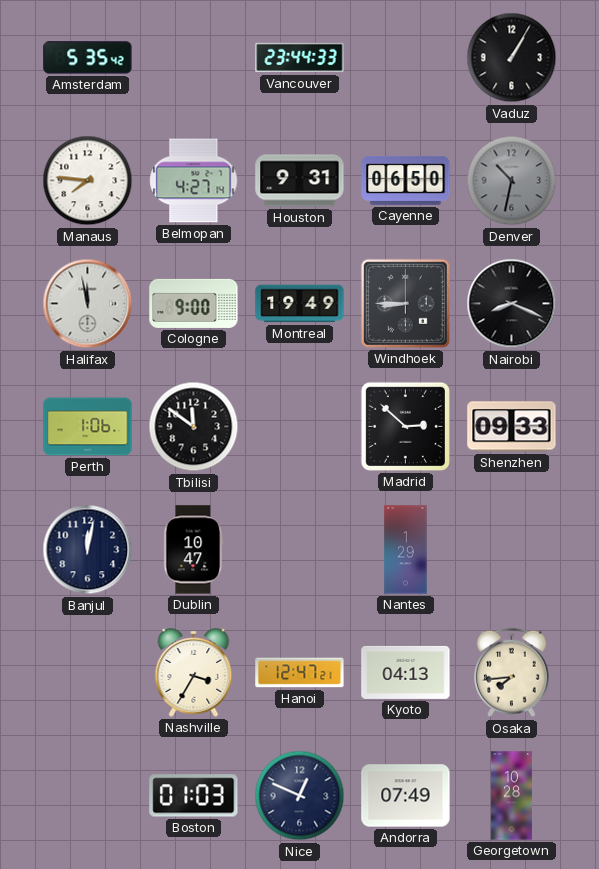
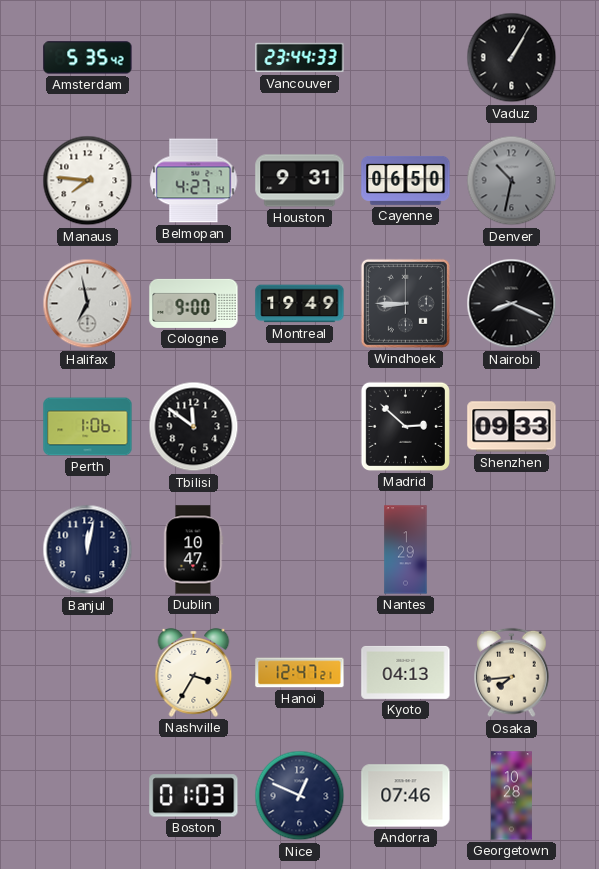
Halifax: 11:58 -> 6:58 (88, 304)
Andorra: 07:49 -> 07:46 (406, 796)
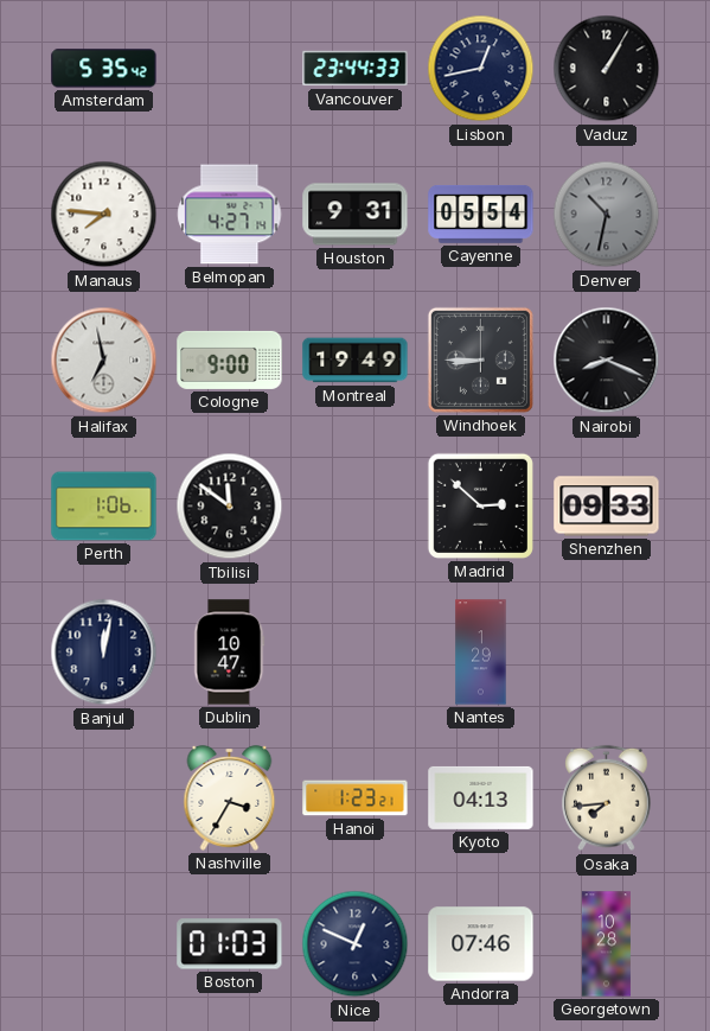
Lisbon: none -> 12:43 (481, 69)
Cayenne: 06:50 -> 05:54 (481, 214)
Hanoi: 12:47 -> 1:23 (356, 798)
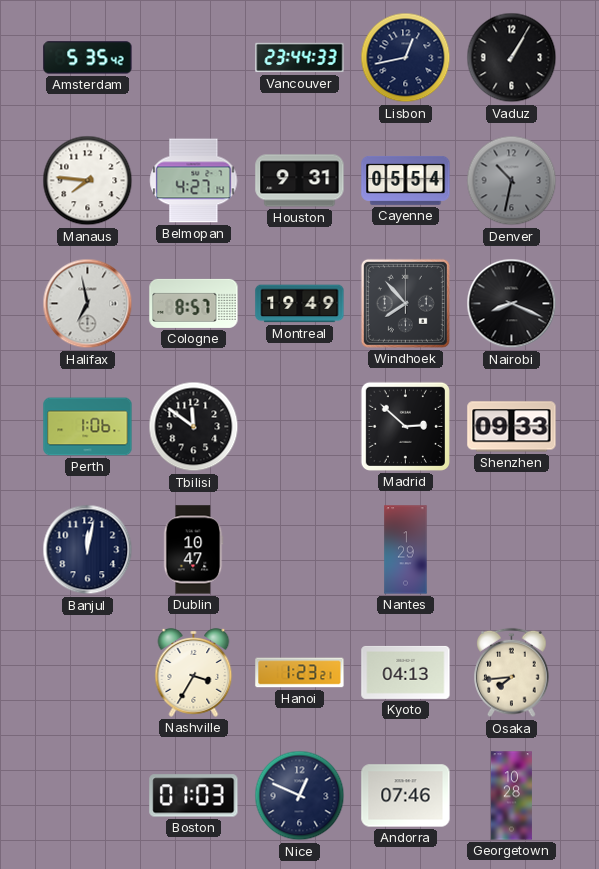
Cologne: 9:00 -> 8:57 (194, 303)
Windhoek: 8:45 -> 7:53 (405, 303)
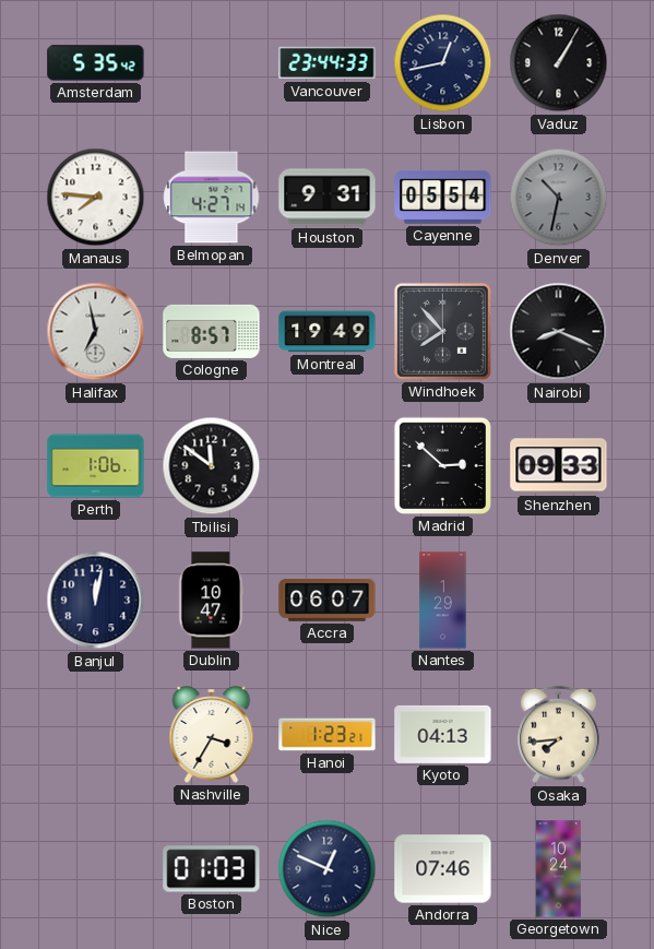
Accra: none -> 06:07 (328, 601)
Georgetown: 10:28 -> 10:24 (558, 869)
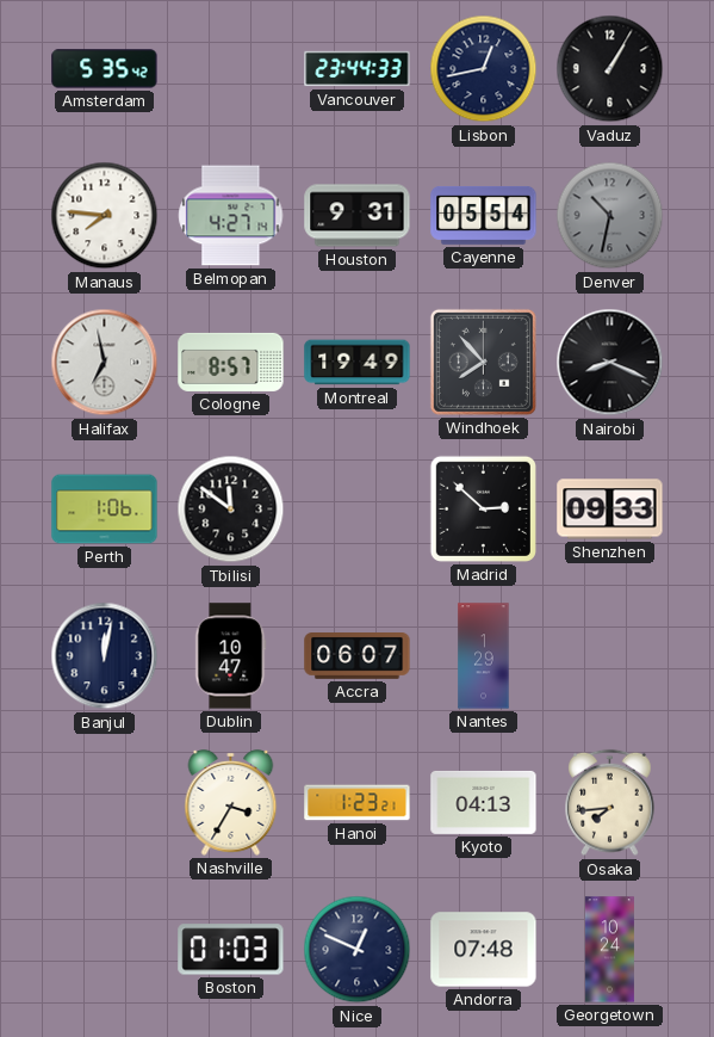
Andorra: 07:46 -> 07:48 (484, 950)
